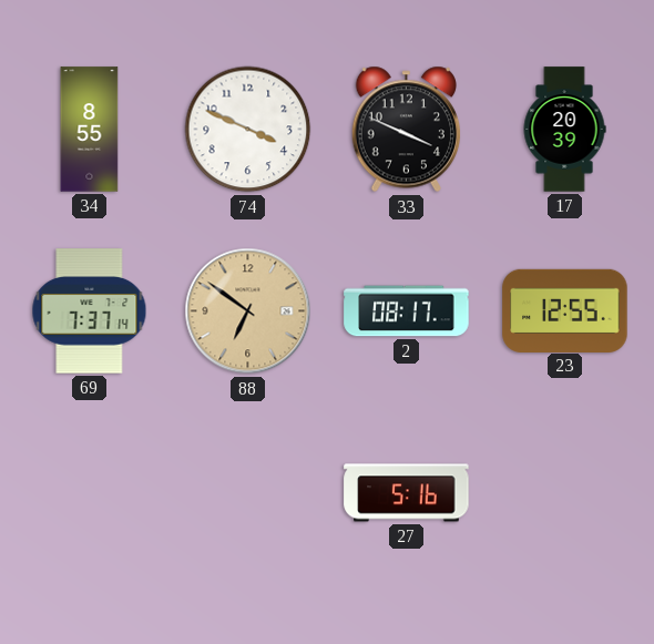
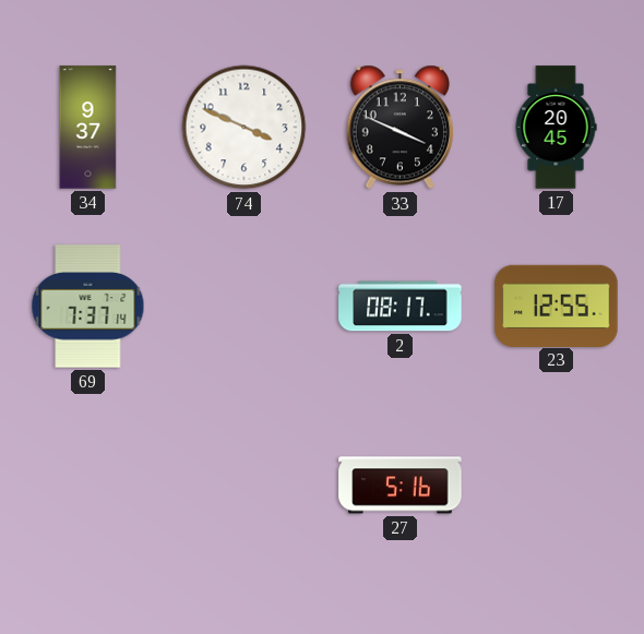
34: 8:55 -> 9:37 (88, 128)
17: 20:39 -> 20:45 (556, 128)
88: 6:51 -> none (248, 311)
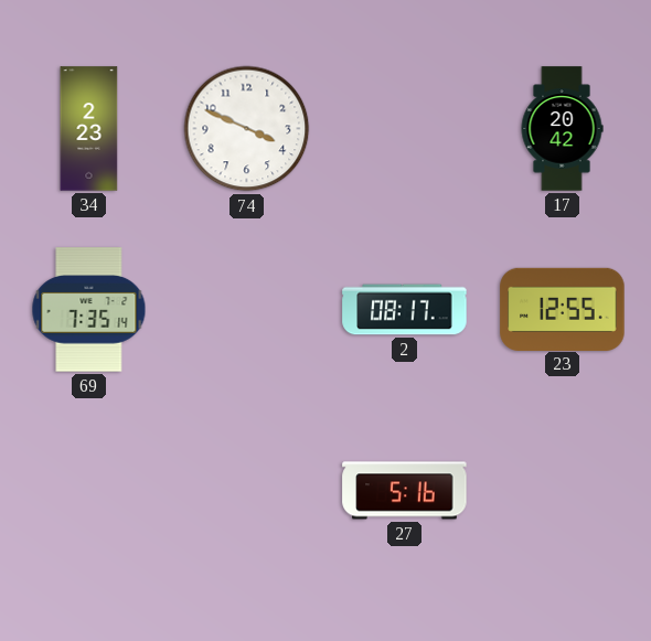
34: 9:37 -> 2:23 (89, 129)
33: 3:49 -> none (399, 128)
17: 20:45 -> 20:42 (562, 129)
69: 7:37 -> 7:35 (89, 310)
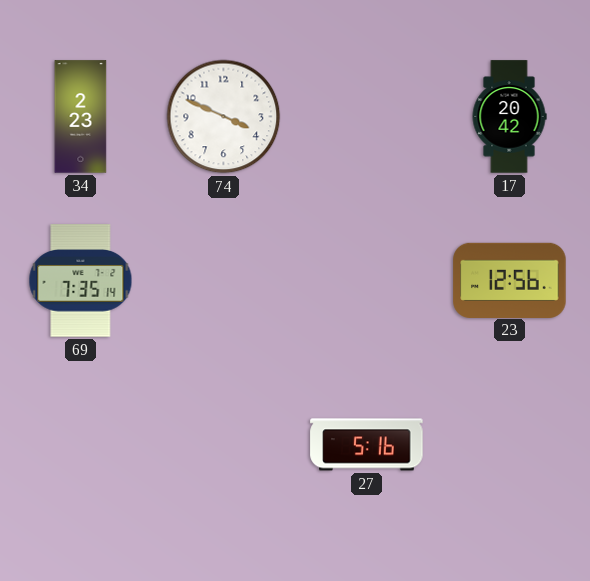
2: 08:17 -> none (405, 310)
23: 12:55 -> 12:56 (510, 280)
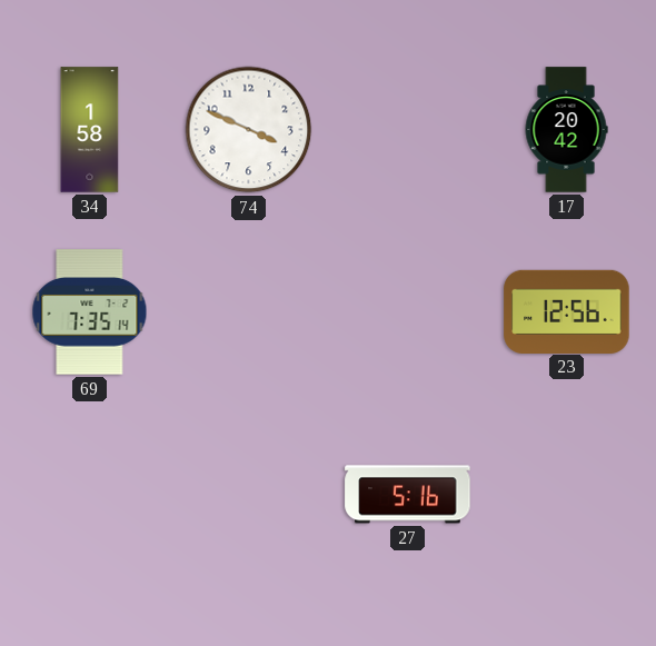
34: 2:23 -> 1:58 (90, 130)
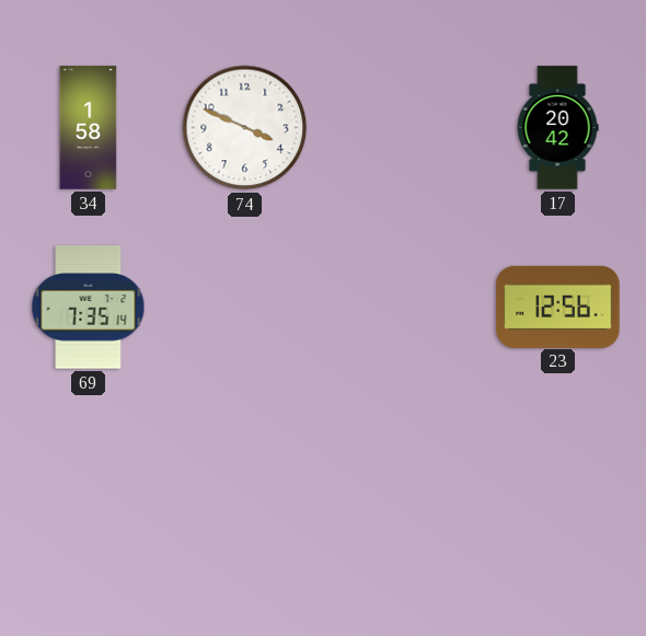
27: 5:16 -> none (408, 495)
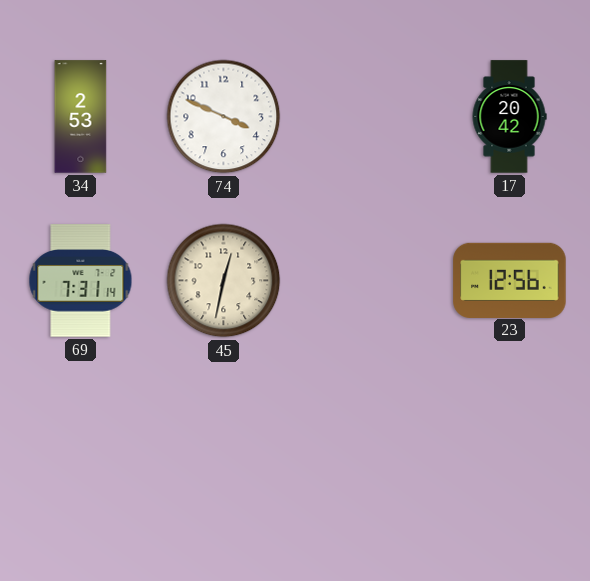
34: 1:58 -> 2:53 (81, 117)
69: 7:35 -> 7:31 (81, 281)
45: none -> 12:32 (224, 281)
